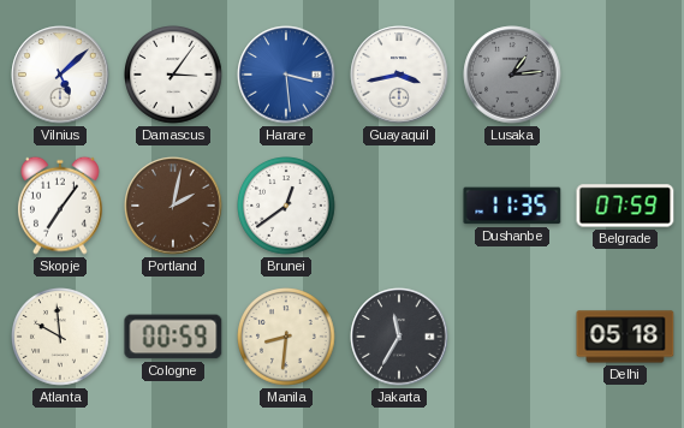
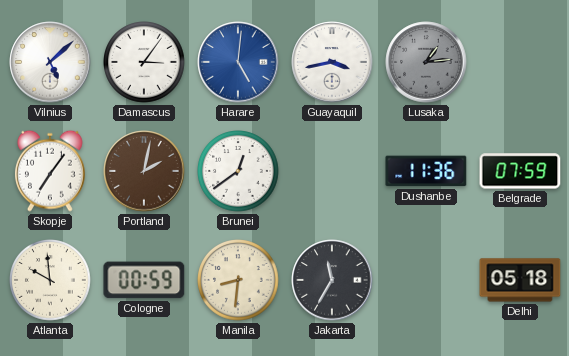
Harare: 3:29 -> 5:01 (238, 62)
Dushanbe: 11:35 -> 11:36 (426, 171)
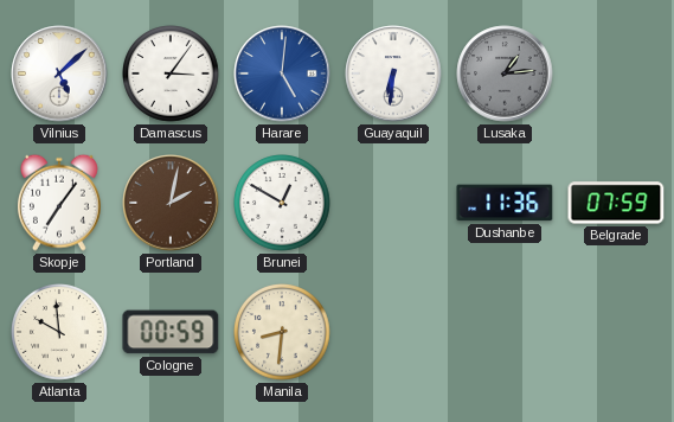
Guayaquil: 3:43 -> 6:31 (393, 73)
Brunei: 12:39 -> 12:50 (283, 204)
Jakarta: 11:35 -> none (332, 280)
Delhi: 05:18 -> none (520, 280)
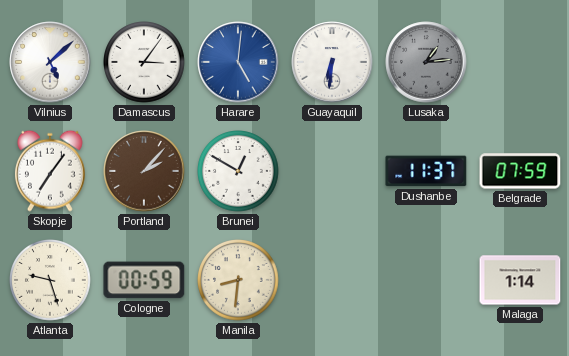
Portland: 2:02 -> 2:07 (144, 171)
Dushanbe: 11:36 -> 11:37 (426, 171)
Atlanta: 9:59 -> 9:27 (51, 281)
Malaga: none -> 1:14 (520, 280)
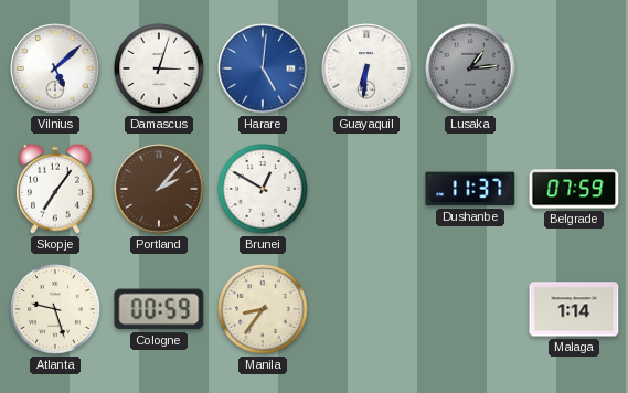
Damascus: 3:06 -> 3:03 (160, 70)
Manila: 8:31 -> 8:36 (264, 310)
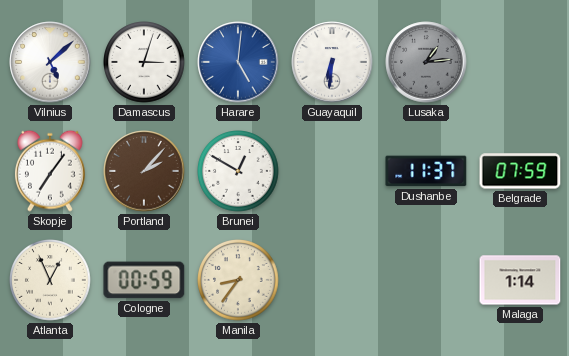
Atlanta: 9:27 -> 12:56 (51, 281)
